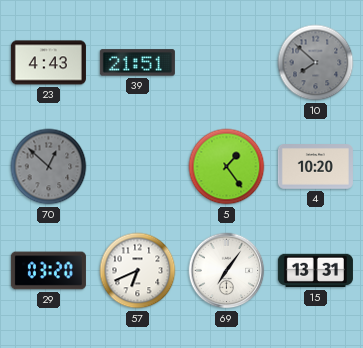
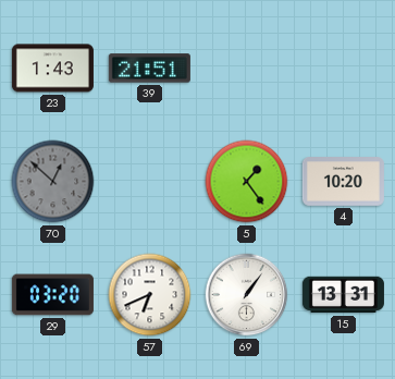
23: 4:43 -> 1:43 (52, 69)
10: 7:52 -> none (316, 63)
69: 7:06 -> 1:06 (247, 295)
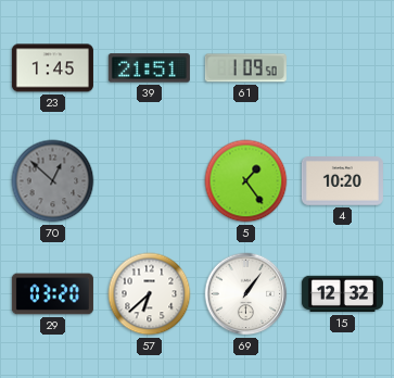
23: 1:43 -> 1:45 (52, 68)
61: none -> 1:09 (245, 68)
57: 6:41 -> 6:38 (150, 294)
15: 13:31 -> 12:32 (342, 294)
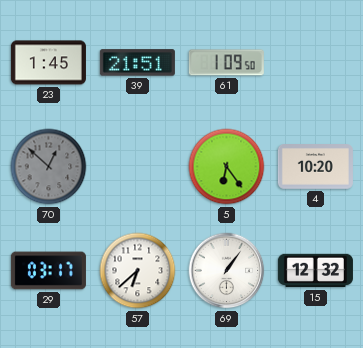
5: 1:24 -> 6:24 (227, 167)
29: 03:20 -> 03:17 (48, 271)
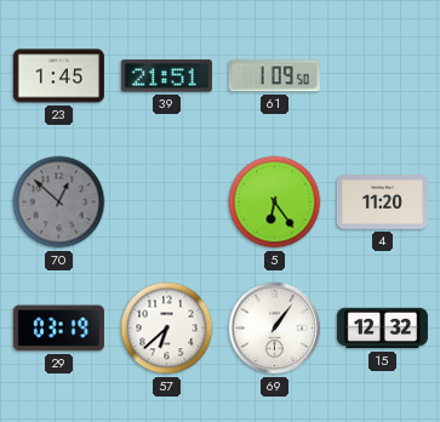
4: 10:20 -> 11:20 (382, 203)
29: 03:17 -> 03:19 (58, 329)
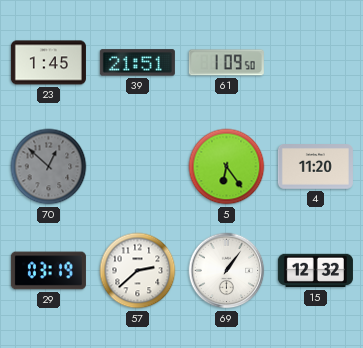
57: 6:38 -> 2:38 (138, 271)
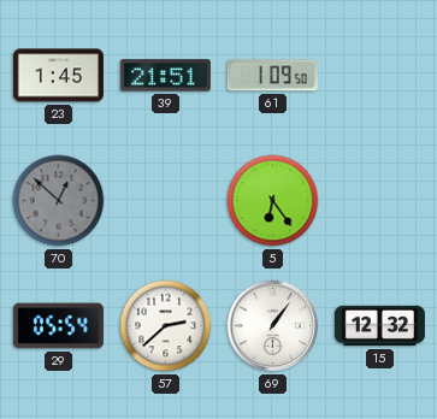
4: 11:20 -> none (315, 167)
29: 03:19 -> 05:54 (58, 326)
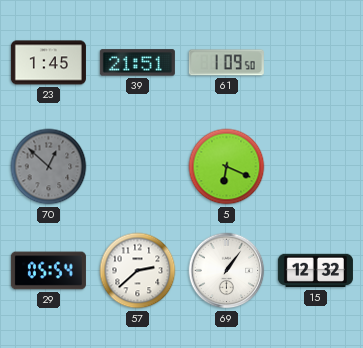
5: 6:24 -> 6:19 (227, 167)
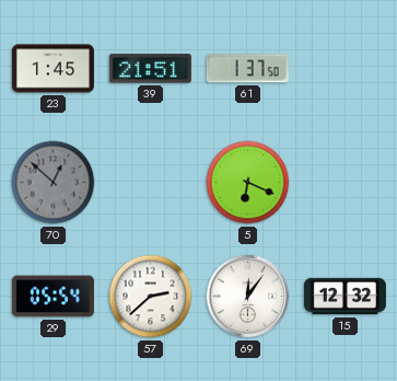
61: 1:09 -> 1:37 (247, 69)
69: 1:06 -> 12:06 (248, 297)
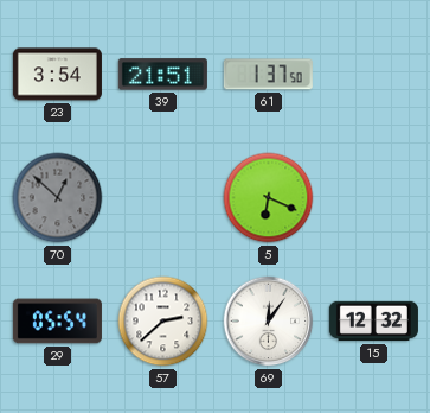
23: 1:45 -> 3:54 (57, 75)
